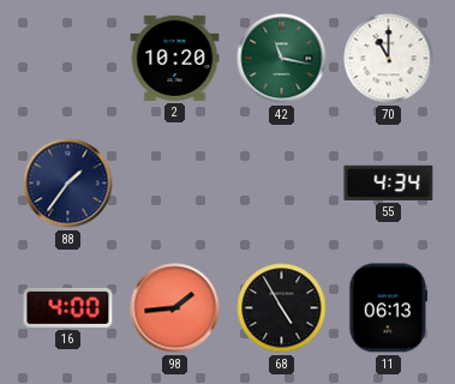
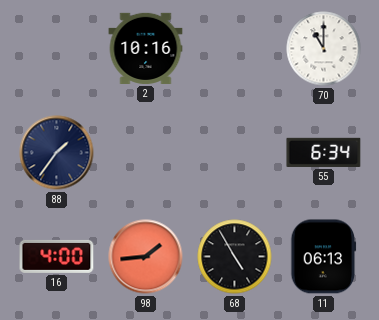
2: 10:20 -> 10:16 (146, 48)
42: 11:17 -> none (282, 59)
55: 4:34 -> 6:34 (324, 152)
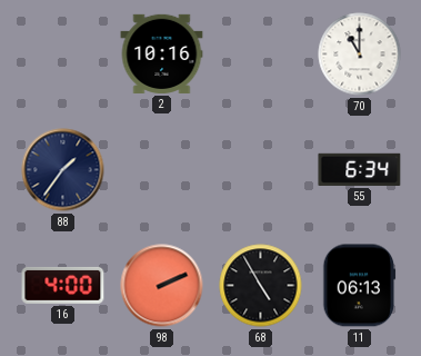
98: 1:44 -> 2:11 (162, 286)
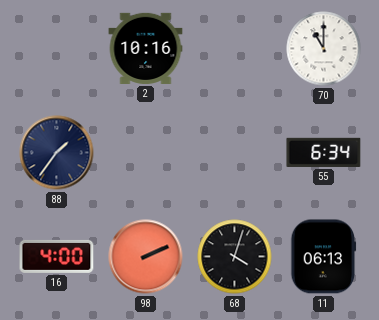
68: 4:55 -> 4:03 (235, 257)
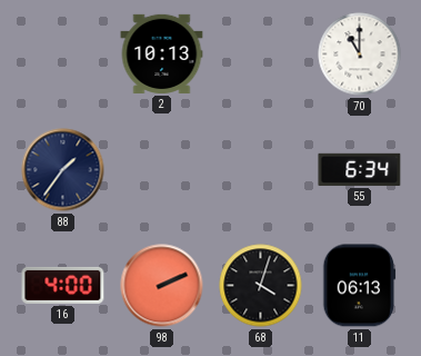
2: 10:16 -> 10:13 (162, 53)
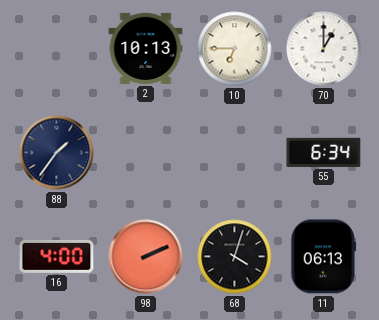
10: none -> 6:45 (235, 49)
70: 11:00 -> 1:00 (324, 49)
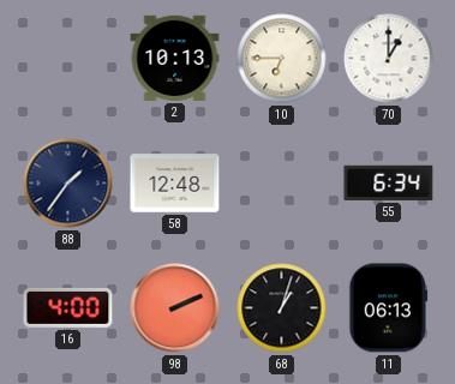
58: none -> 12:48 (175, 184)
68: 4:03 -> 1:03 (282, 308)
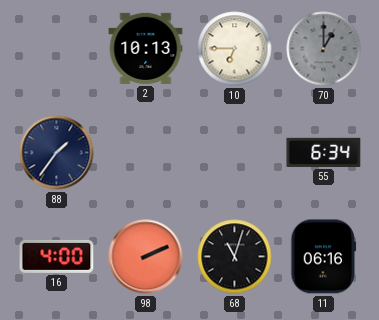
70 dial: white -> grey (324, 49)
58: 12:48 -> none (175, 184)
68: 1:03 -> 11:03 (235, 257)
11: 06:13 -> 06:16 (324, 257)
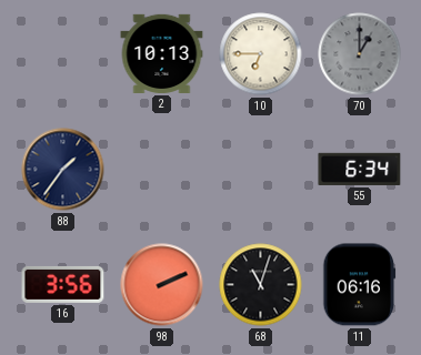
16: 4:00 -> 3:56 (63, 284)
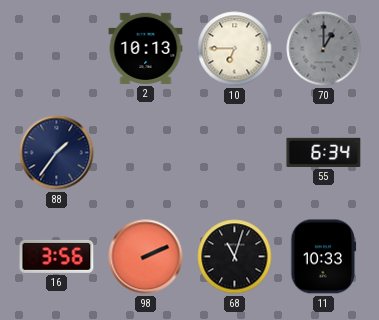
11: 06:16 -> 10:33 (324, 257)
